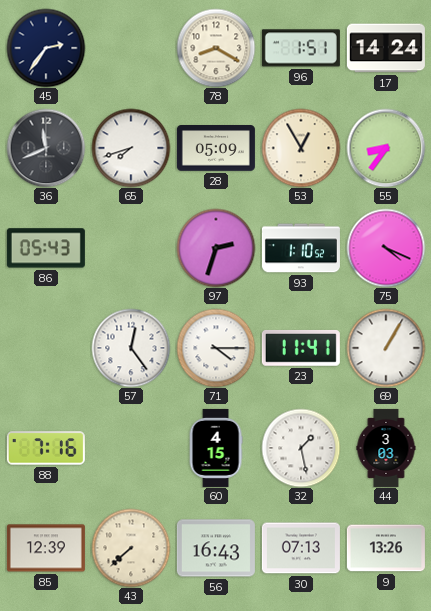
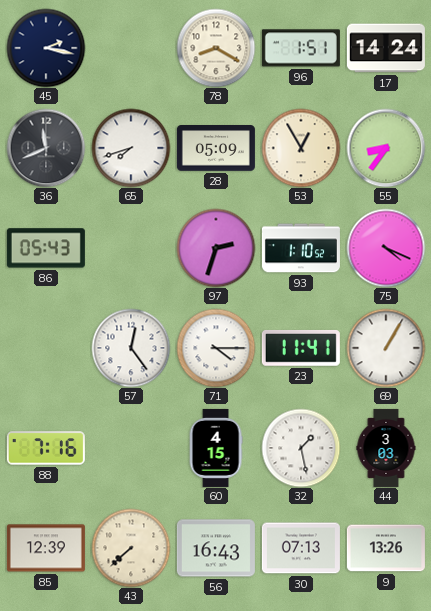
45: 2:36 -> 2:17 (46, 48)
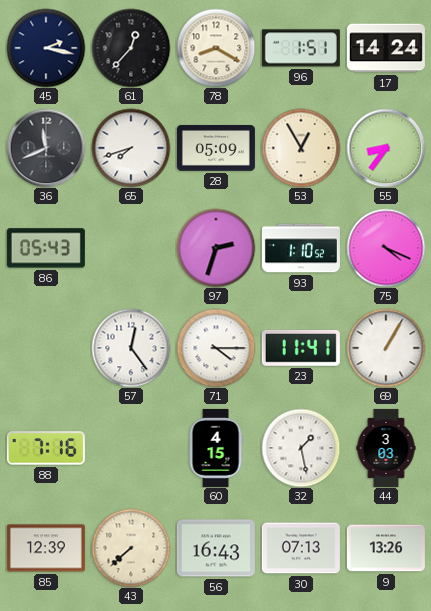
61: none -> 12:37 (131, 48)
